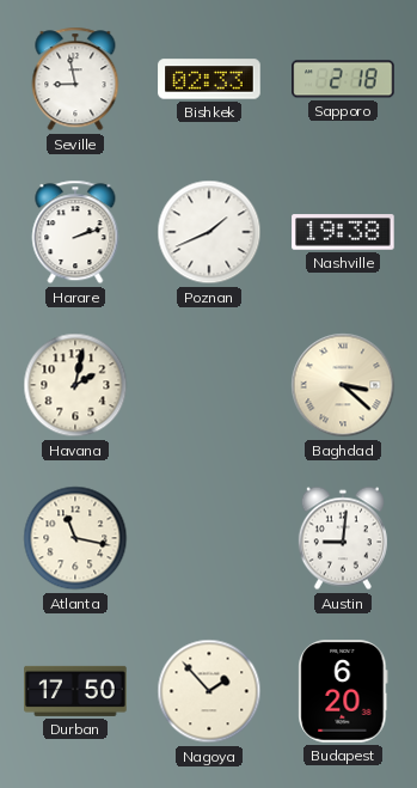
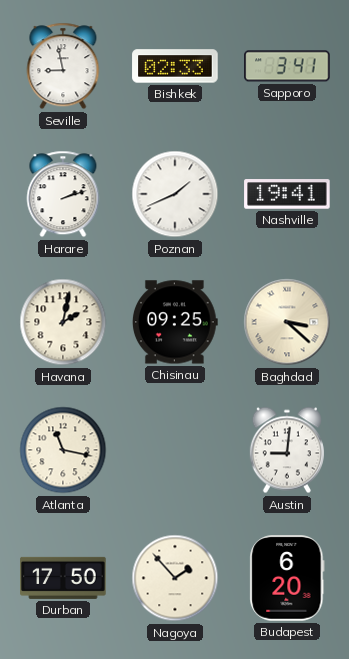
Sapporo: 2:18 -> 3:41 (287, 66)
Nashville: 19:38 -> 19:41 (287, 194)
Chisinau: none -> 09:25 (176, 322)
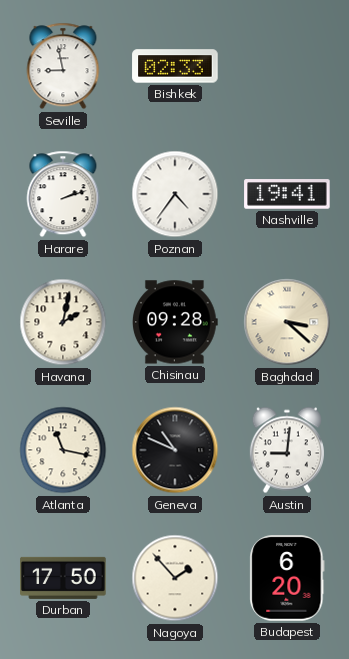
Sapporo: 3:41 -> none (287, 66)
Poznan: 1:41 -> 4:36 (175, 194)
Chisinau: 09:25 -> 09:28 (176, 322)
Geneva: none -> 10:49 (175, 450)
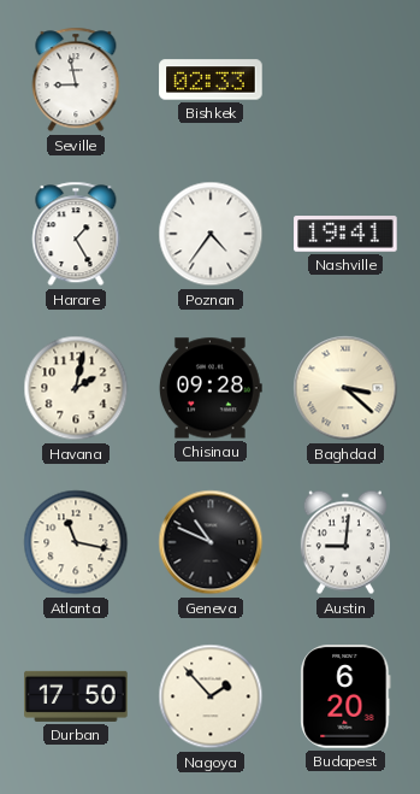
Harare: 2:12 -> 1:25 (76, 234)
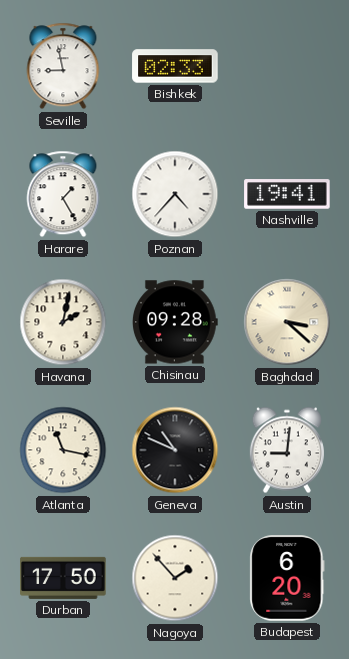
Poznan: 4:36 -> 4:37 (175, 194)
